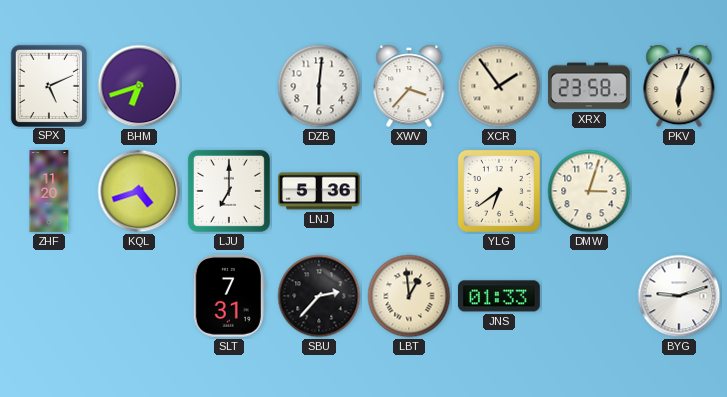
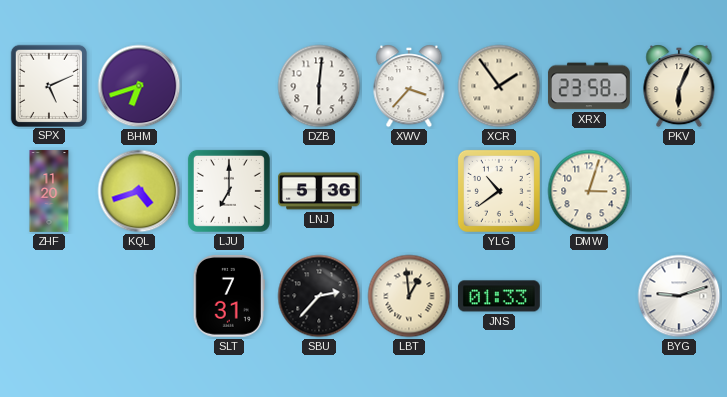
YLG: 6:39 -> 10:39 (499, 191)
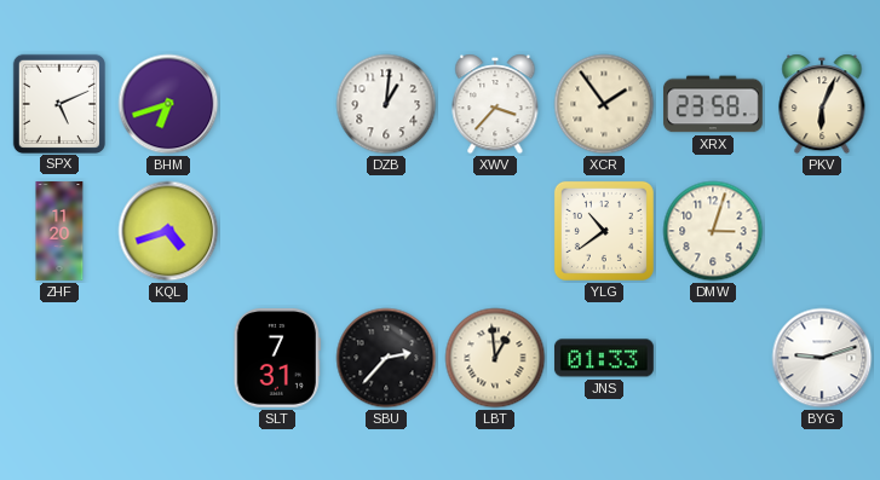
DZB: 6:01 -> 1:01 (386, 104)
LJU: 7:00 -> none (229, 191)
LNJ: 5:36 -> none (320, 191)
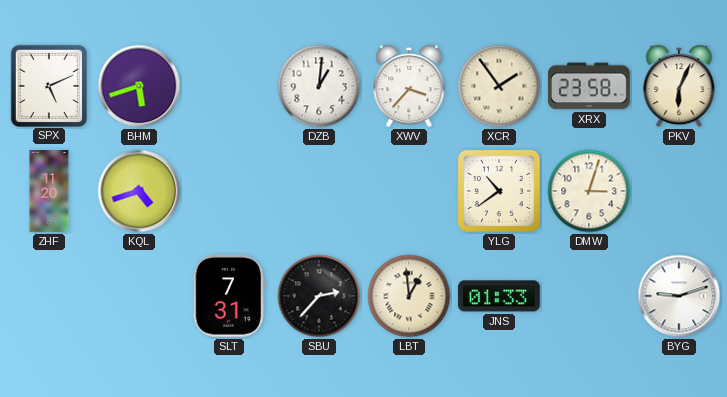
BHM: 6:42 -> 5:42 (139, 86)
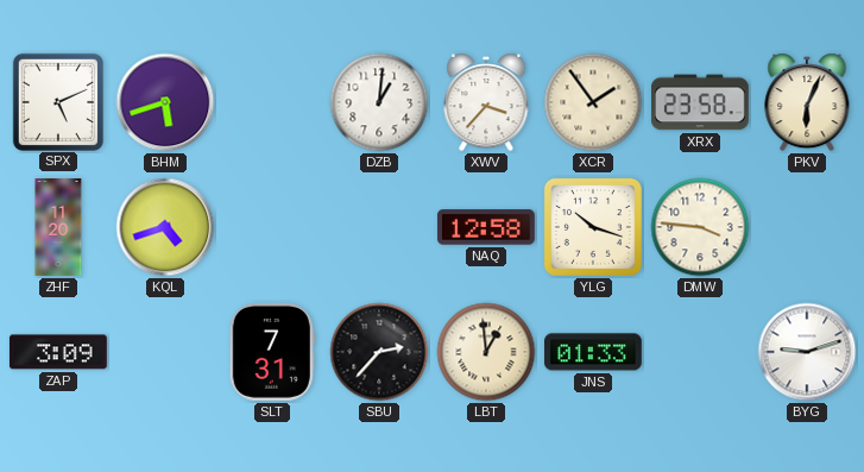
NAQ: none -> 12:58 (486, 227)
YLG: 10:39 -> 10:18 (593, 227)
DMW: 3:03 -> 3:46 (700, 227)
ZAP: none -> 3:09 (58, 352)
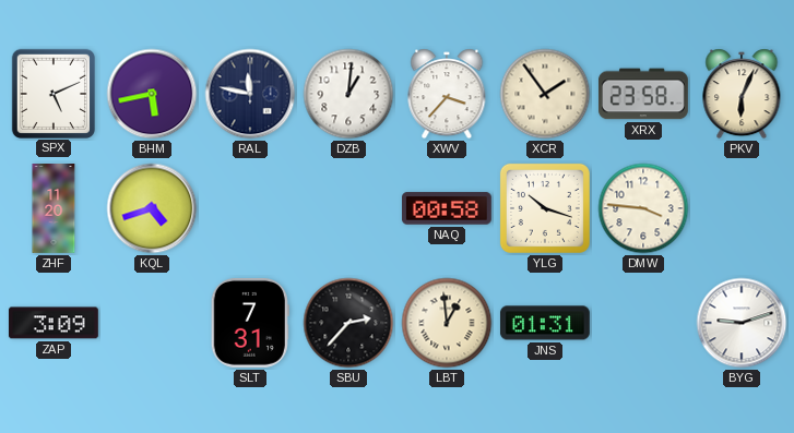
BHM: 5:42 -> 5:43 (152, 94)
RAL: none -> 11:47 (250, 94)
NAQ: 12:58 -> 00:58 (447, 208)
JNS: 01:33 -> 01:31 (545, 323)
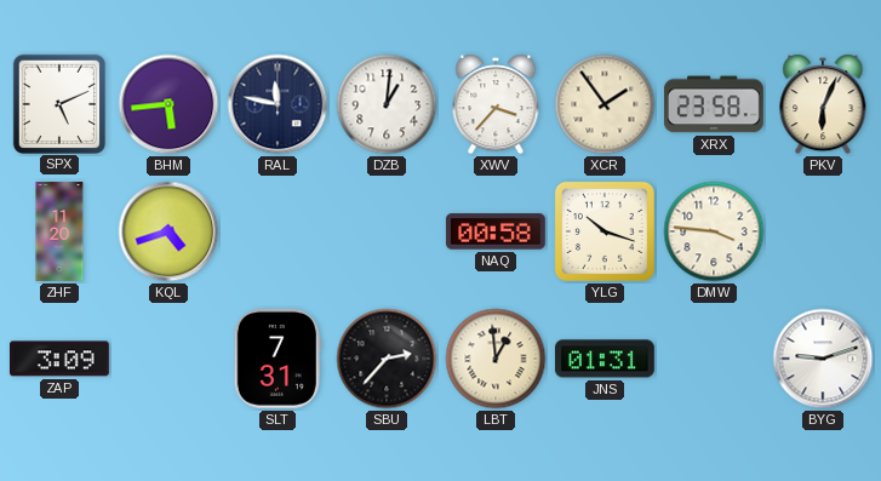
BHM: 5:43 -> 5:44 (168, 104)
